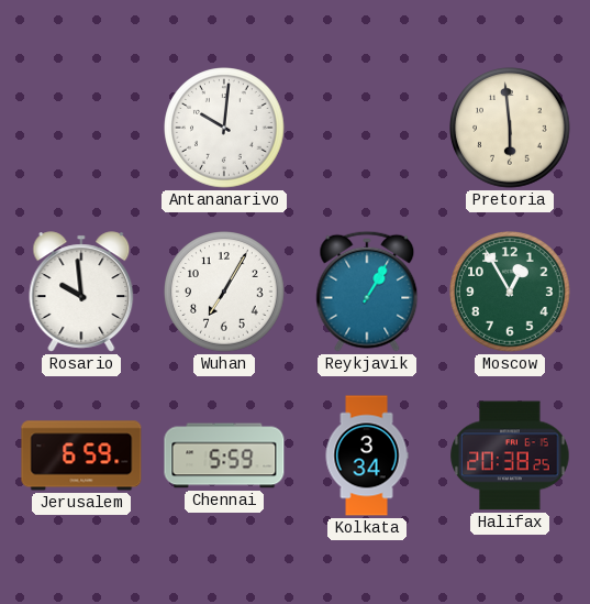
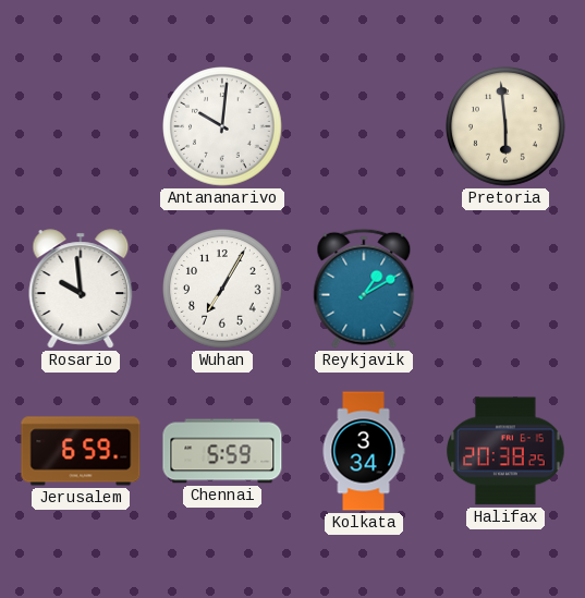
Reykjavik: 1:05 -> 1:10 (364, 289)
Moscow: 12:55 -> none (510, 292)
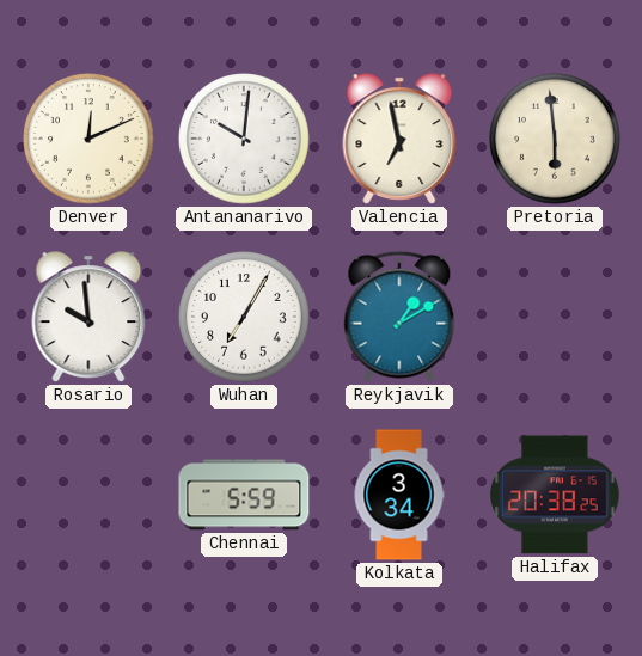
Denver: none -> 12:11 (88, 139)
Valencia: none -> 6:58 (399, 139)
Jerusalem: 6:59 -> none (81, 451)
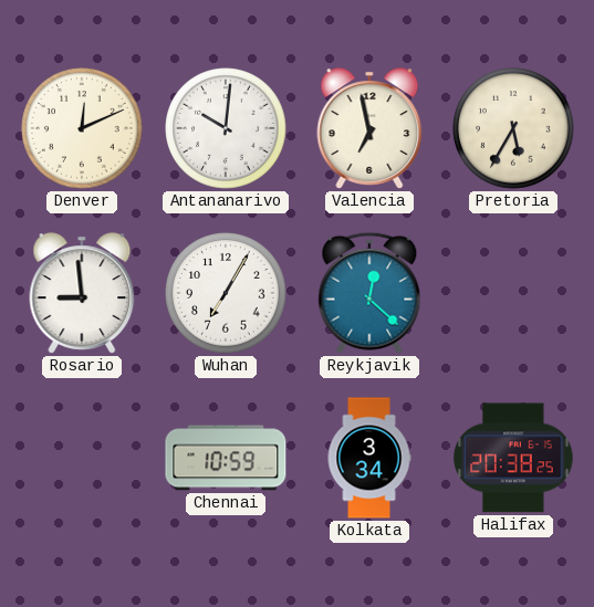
Pretoria: 5:59 -> 5:35 (513, 128)
Rosario: 9:59 -> 8:59 (82, 293)
Reykjavik: 1:10 -> 12:22 (369, 293)
Chennai: 5:59 -> 10:59 (226, 458)
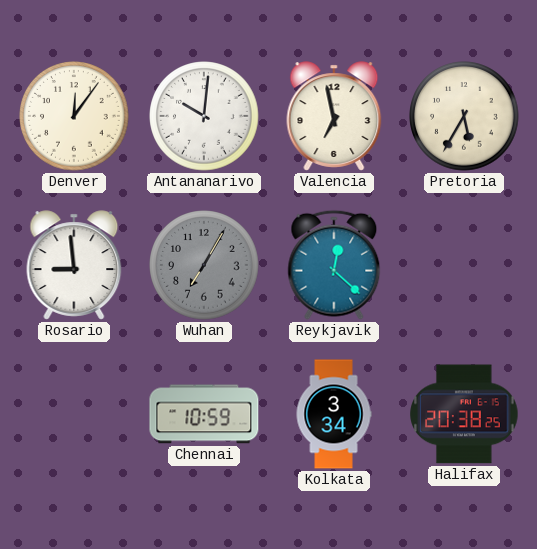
Denver: 12:11 -> 12:06 (74, 116)
Wuhan dial: white -> grey (204, 265)
